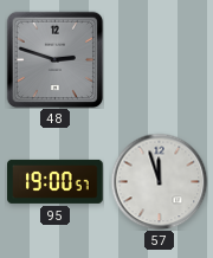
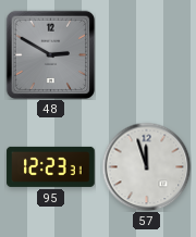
48: 2:48 -> 2:50 (50, 54)
95: 19:00 -> 12:23 (51, 166)
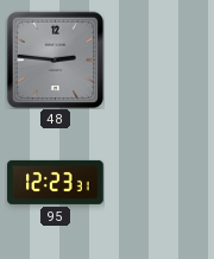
48: 2:50 -> 2:46 (55, 59)
57: 11:57 -> none (146, 166)
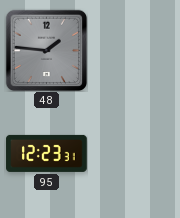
48: 2:46 -> 1:46 (46, 50)
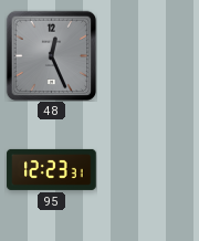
48: 1:46 -> 12:26 (51, 55)
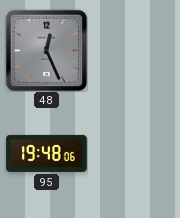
95: 12:23 -> 19:48 (47, 153)
